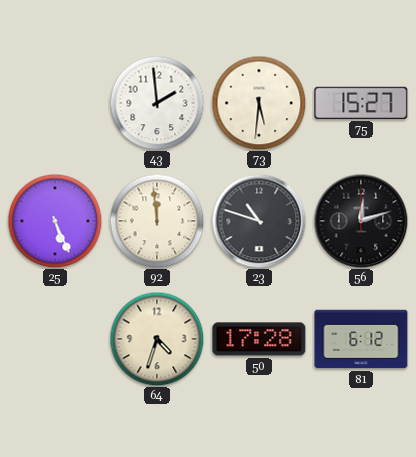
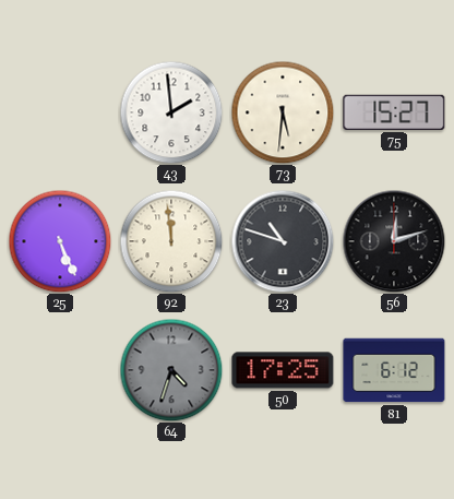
64 dial: cream -> grey (171, 370)
50: 17:28 -> 17:25 (283, 370)
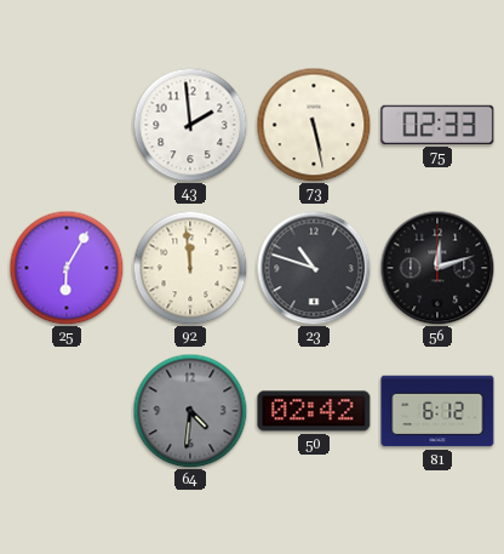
73: 5:31 -> 5:28 (314, 125)
75: 15:27 -> 02:33 (437, 125)
25: 5:26 -> 6:05 (67, 268)
64: 4:33 -> 4:31 (190, 411)
50: 17:25 -> 02:42 (314, 411)
